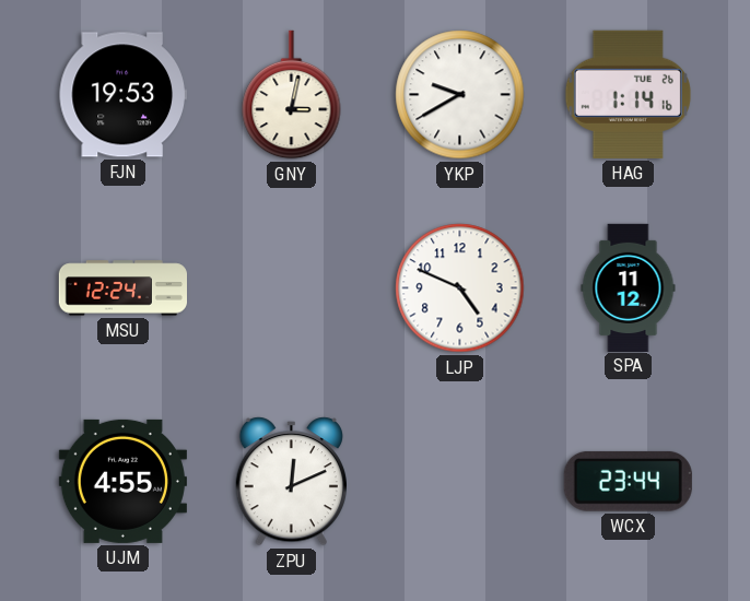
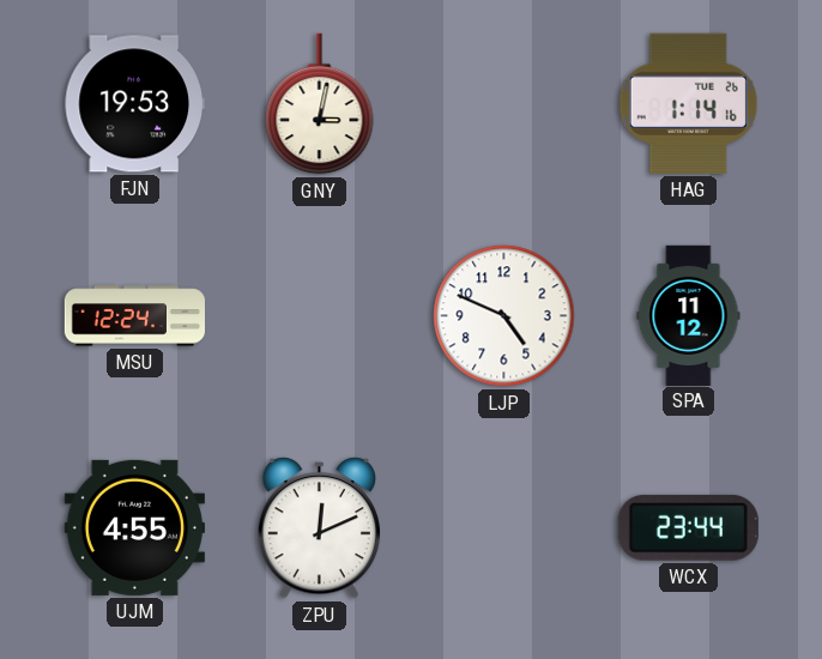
YKP: 9:40 -> none (460, 95)
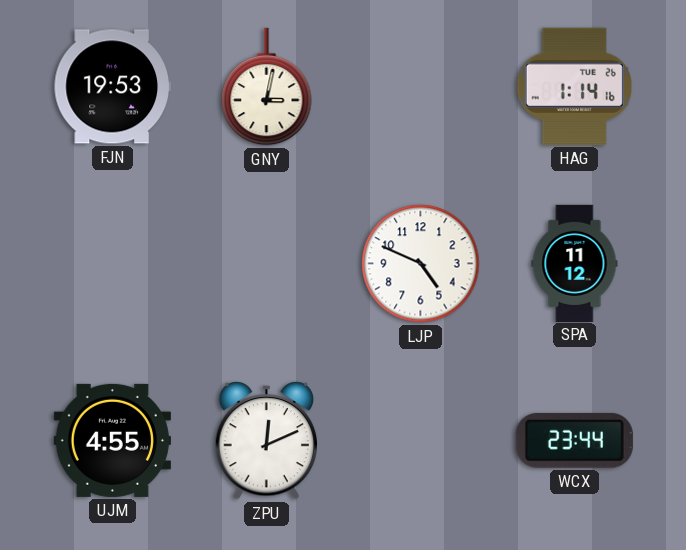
MSU: 12:24 -> none (134, 316)
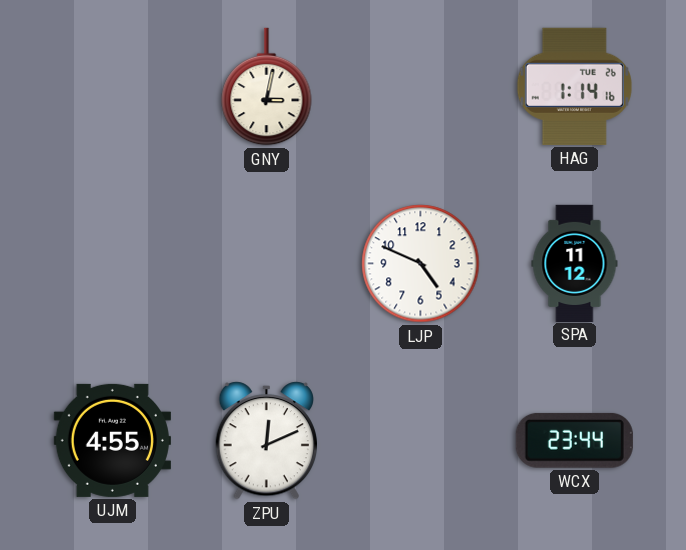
FJN: 19:53 -> none (112, 87)
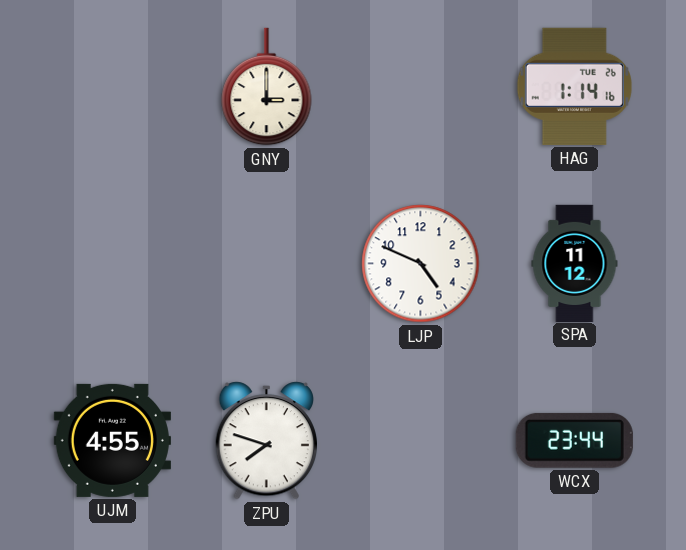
GNY: 3:02 -> 3:00 (267, 87)
ZPU: 12:11 -> 7:48 (266, 441)
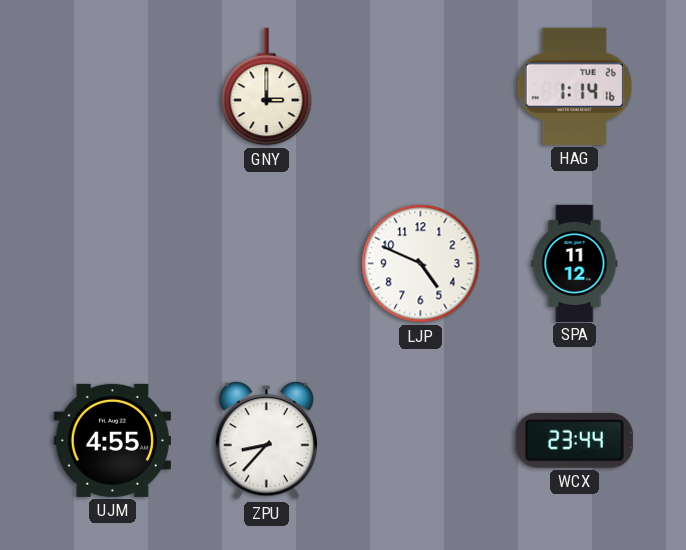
ZPU: 7:48 -> 8:37 (266, 441)
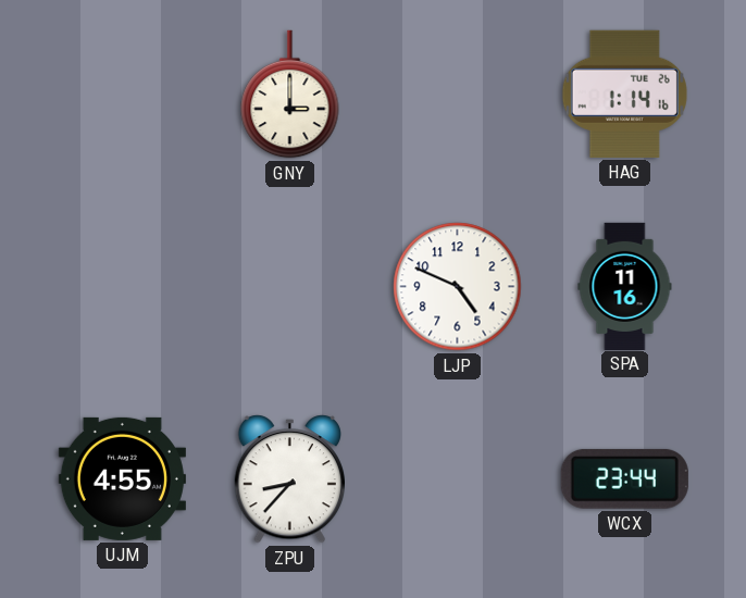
SPA: 11:12 -> 11:16 (625, 286)
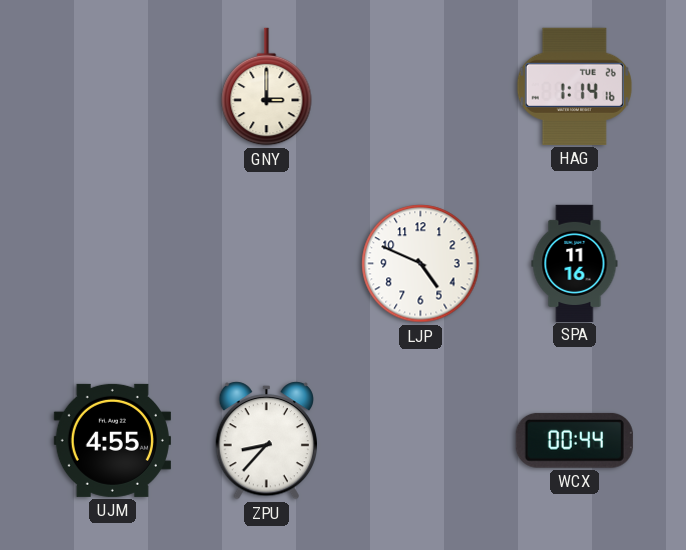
WCX: 23:44 -> 00:44 (574, 440)
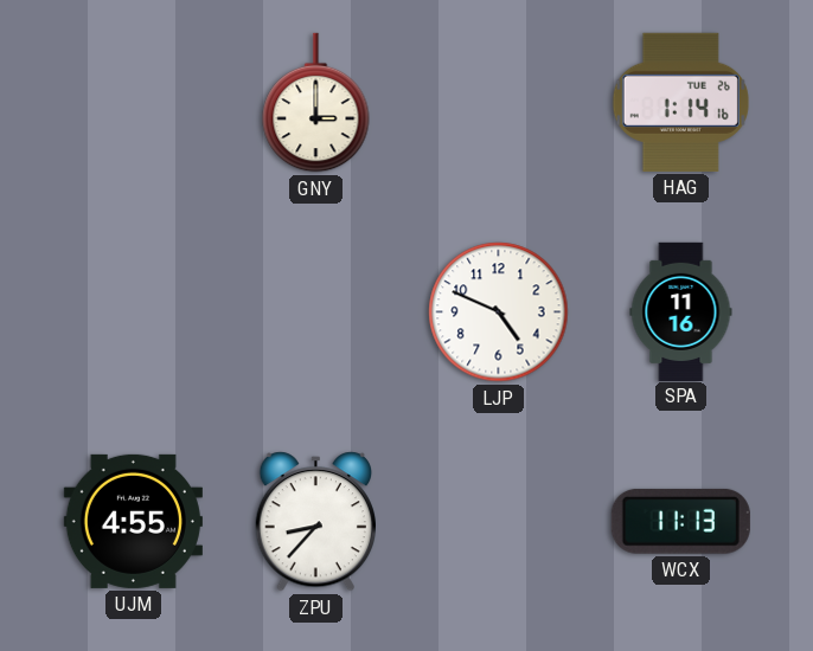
WCX: 00:44 -> 11:13 (680, 521)
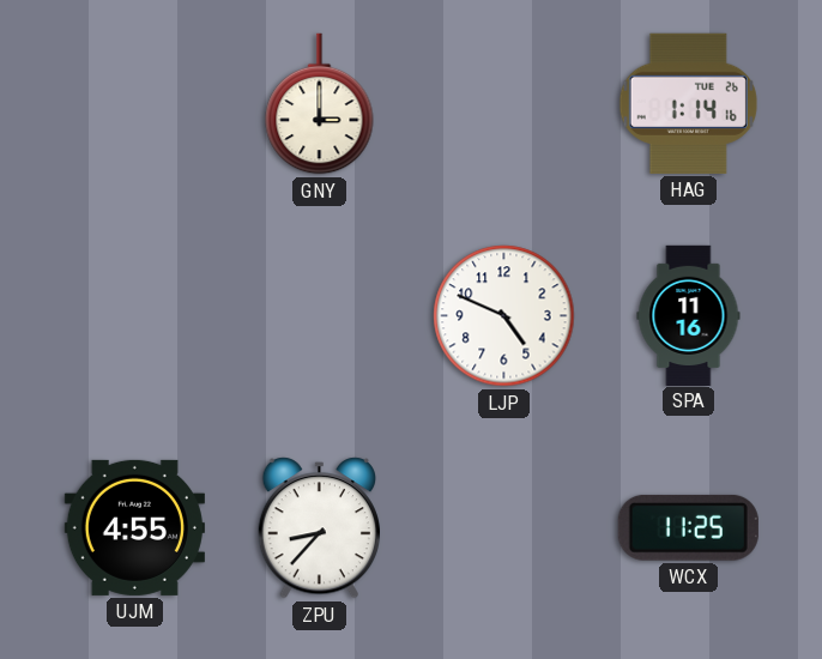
WCX: 11:13 -> 11:25 (688, 527)
